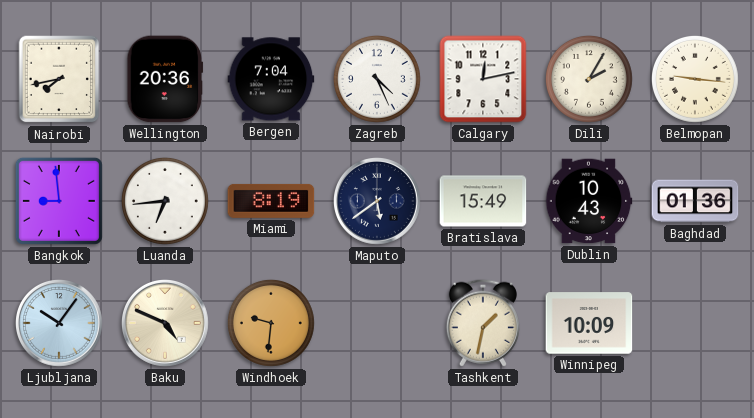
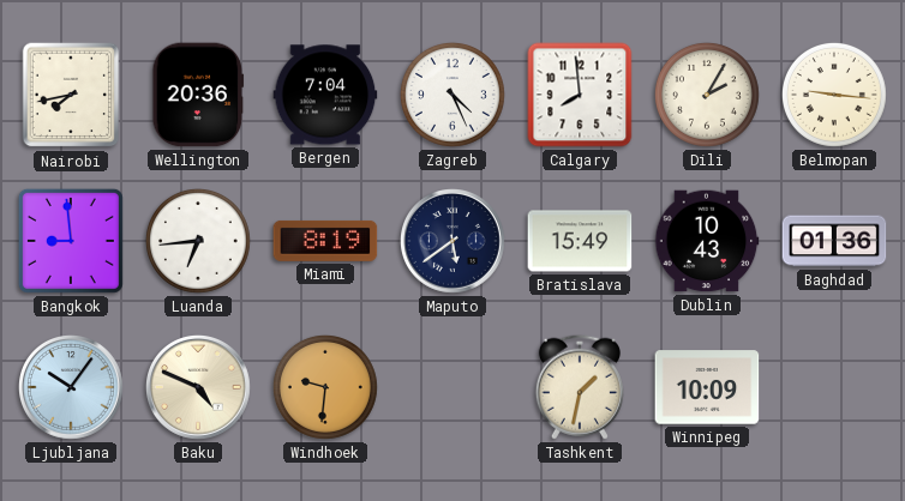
Calgary: 12:13 -> 7:59 (580, 95)
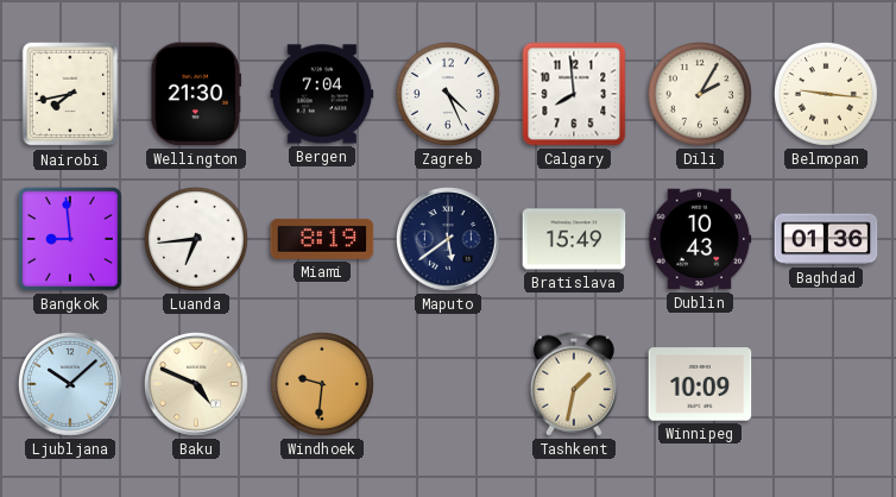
Wellington: 20:36 -> 21:30 (196, 94)
Ljubljana: 10:06 -> 10:08 (71, 385)
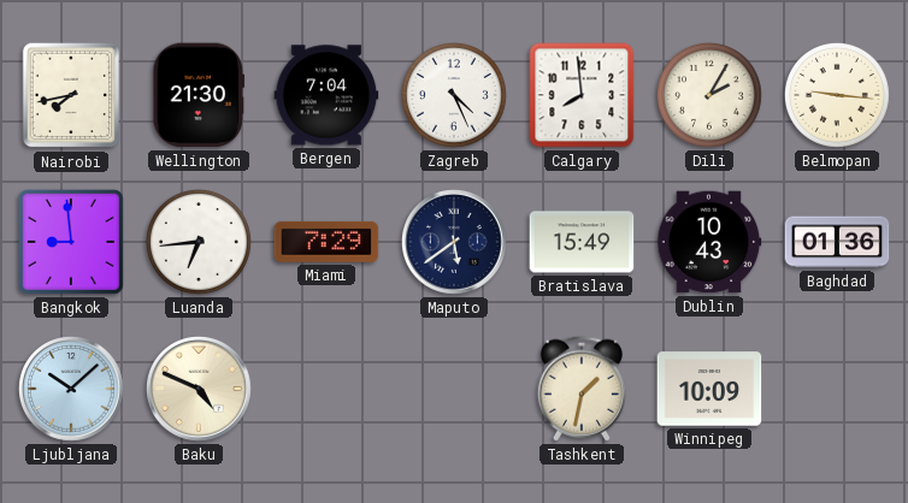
Miami: 8:19 -> 7:29 (326, 242)
Windhoek: 9:31 -> none (322, 384)
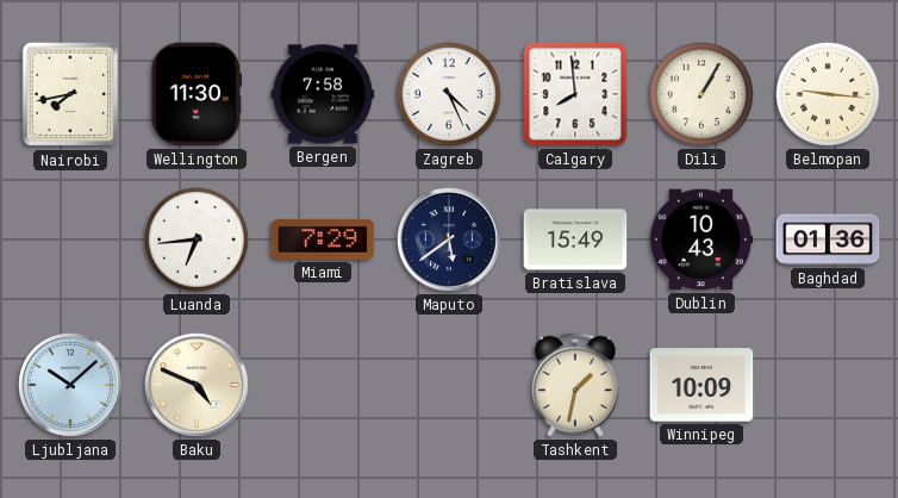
Wellington: 21:30 -> 11:30 (197, 94)
Bergen: 7:04 -> 7:58 (323, 94)
Dili: 2:05 -> 1:05 (701, 94)
Bangkok: 8:59 -> none (71, 242)
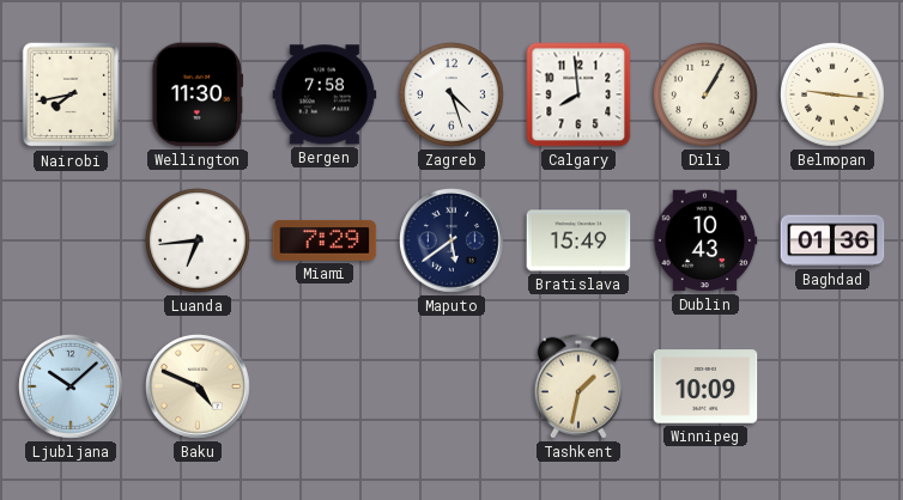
Zagreb: 4:26 -> 4:27 (452, 94)
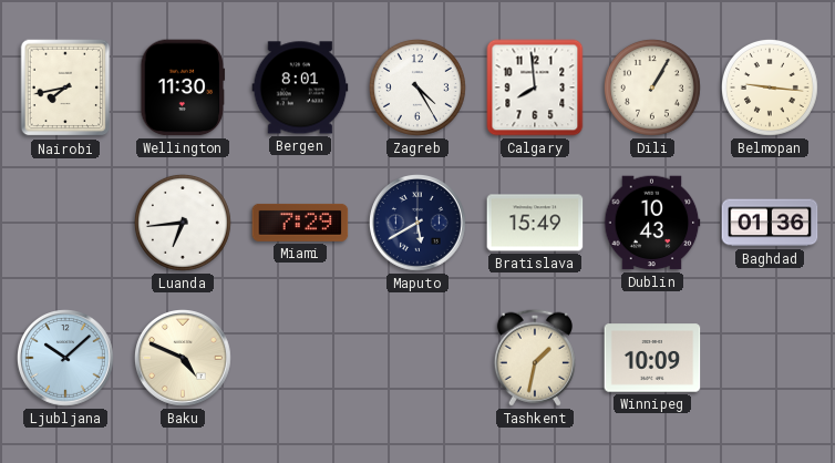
Bergen: 7:58 -> 8:01 (300, 88)
Zagreb: 4:27 -> 4:25 (417, 88)
Maputo: 5:39 -> 5:40 (419, 224)
